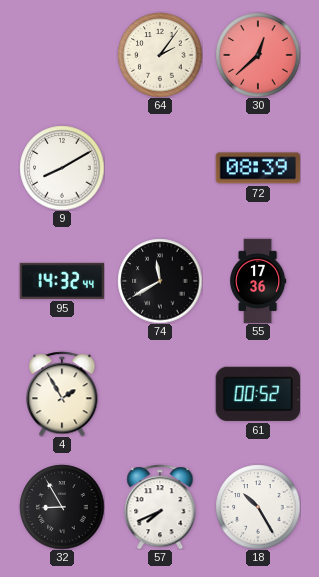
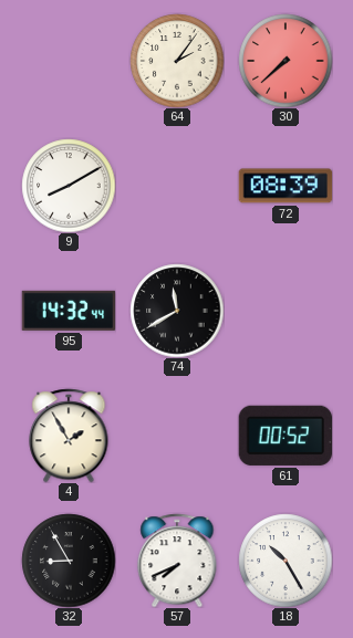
30: 12:38 -> 7:38 (285, 61)
55: 17:36 -> none (259, 281)
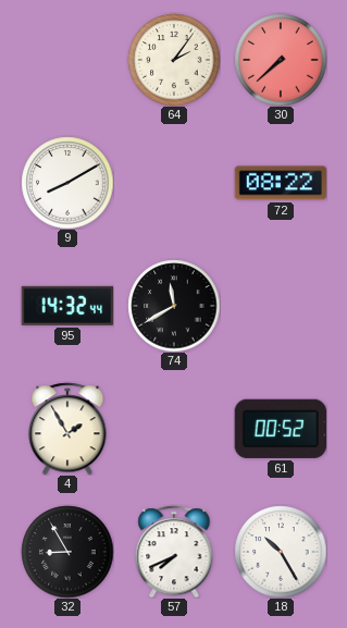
72: 08:39 -> 08:22 (281, 183)
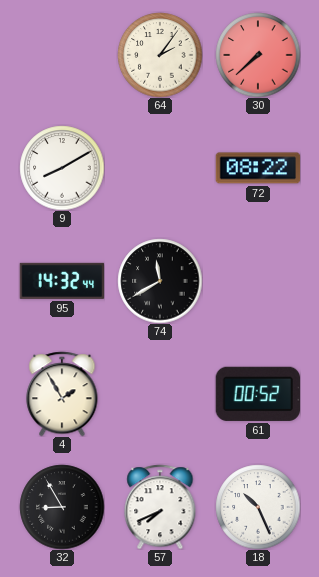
18: 10:25 -> 10:26 (258, 507)
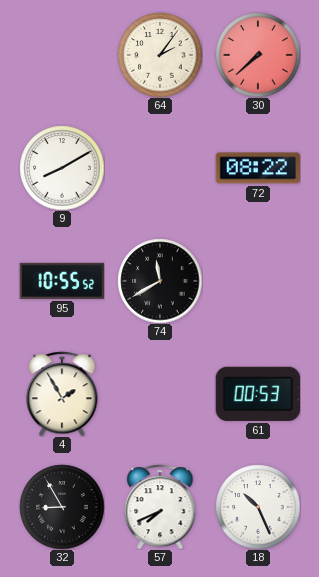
95: 14:32 -> 10:55 (61, 281)
61: 00:52 -> 00:53 (257, 394)
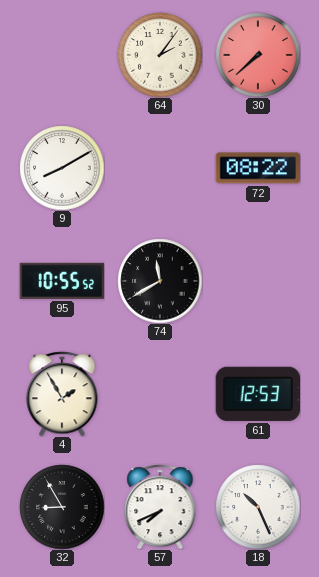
61: 00:53 -> 12:53 (257, 394)
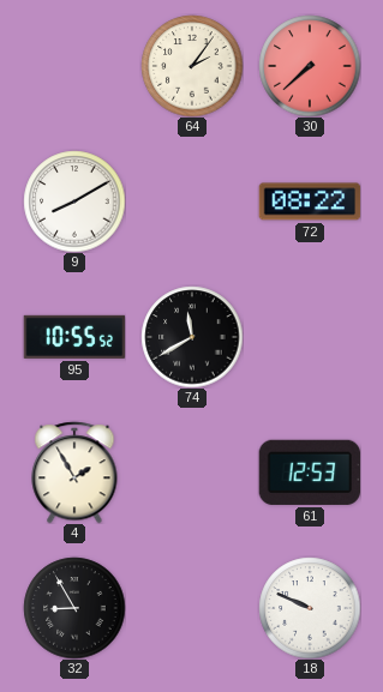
57: 7:41 -> none (160, 507)
18: 10:26 -> 9:49 (310, 608)
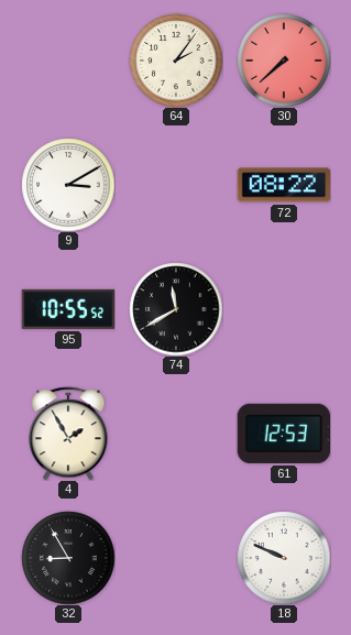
9: 8:10 -> 3:10 (68, 185)
